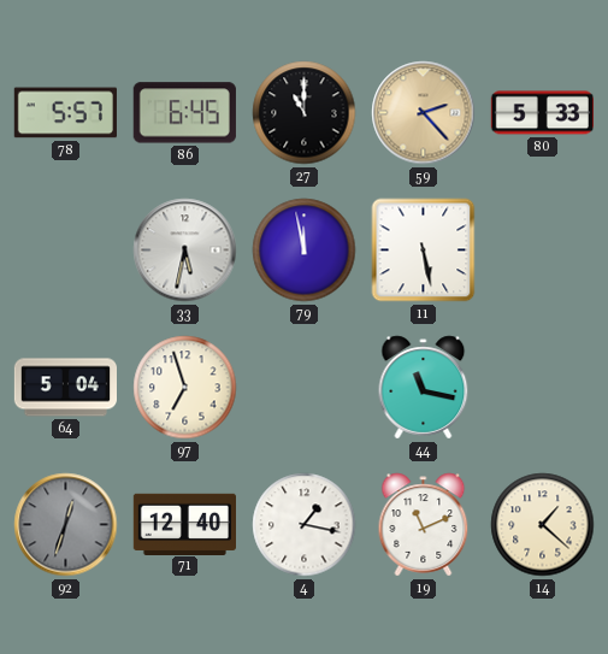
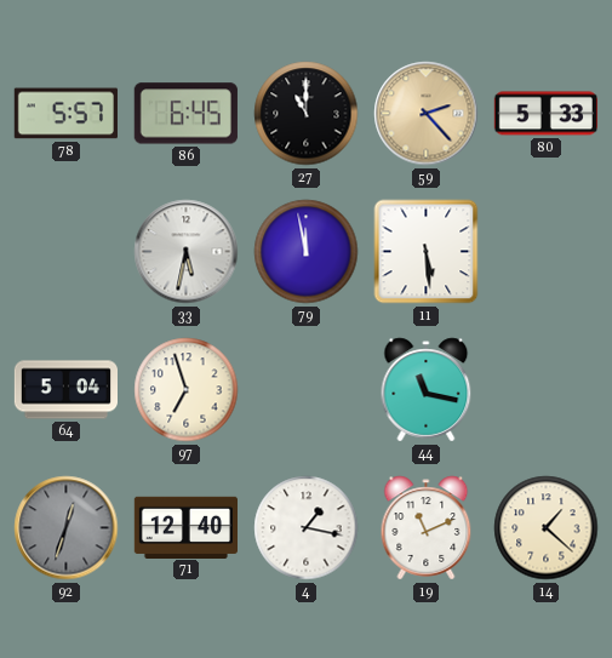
11: 5:28 -> 5:29 (427, 252)
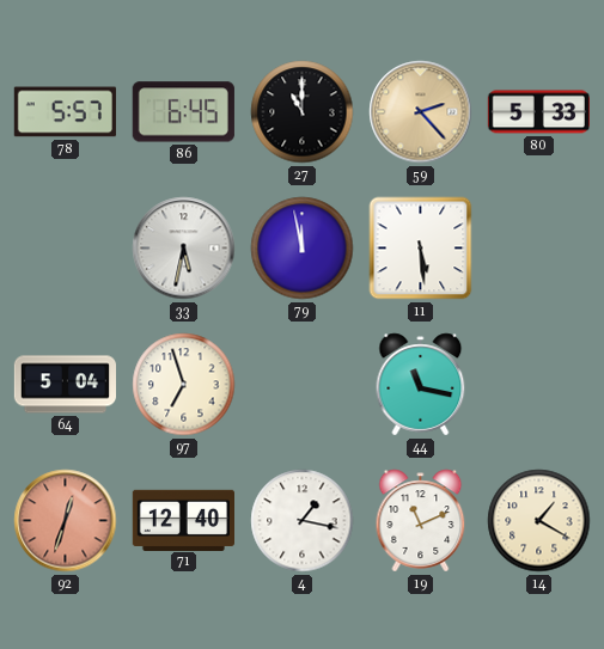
92 dial: grey -> salmon (66, 521)
14: 1:22 -> 1:20 (539, 521)
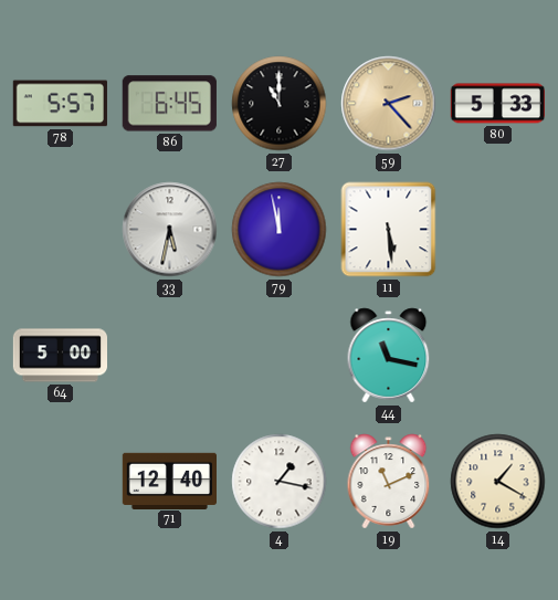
64: 5:04 -> 5:00 (60, 356)
97: 6:57 -> none (184, 385)
92: 12:33 -> none (66, 521)
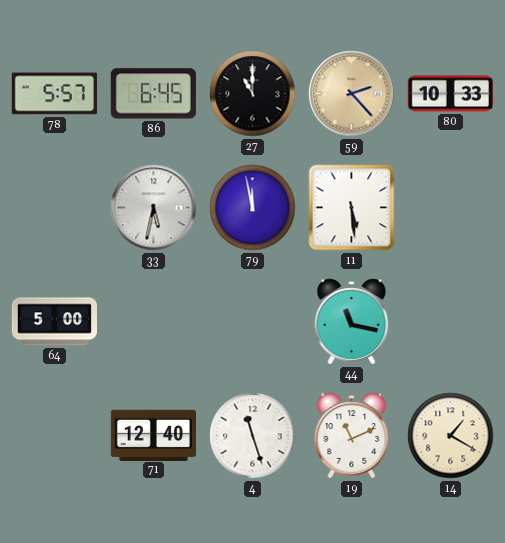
80: 5:33 -> 10:33 (450, 94)
4: 1:17 -> 11:27 (253, 436)
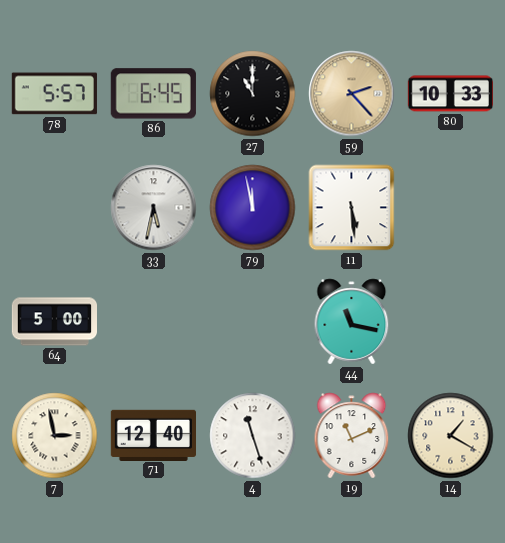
7: none -> 2:58 (55, 436)
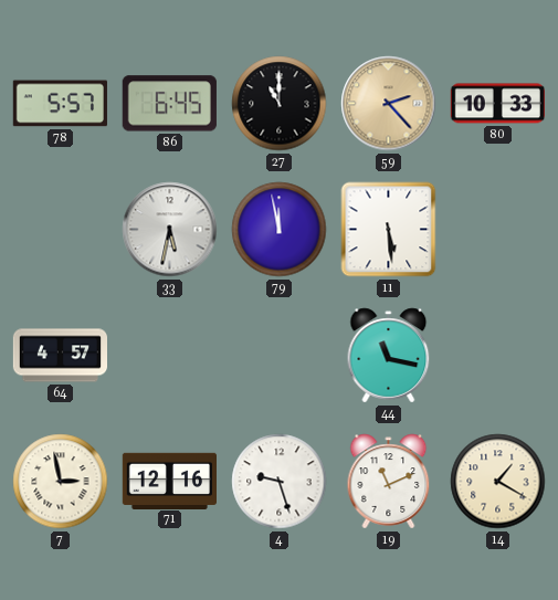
64: 5:00 -> 4:57 (60, 356)
71: 12:40 -> 12:16 (169, 481)
4: 11:27 -> 9:27 (280, 482)
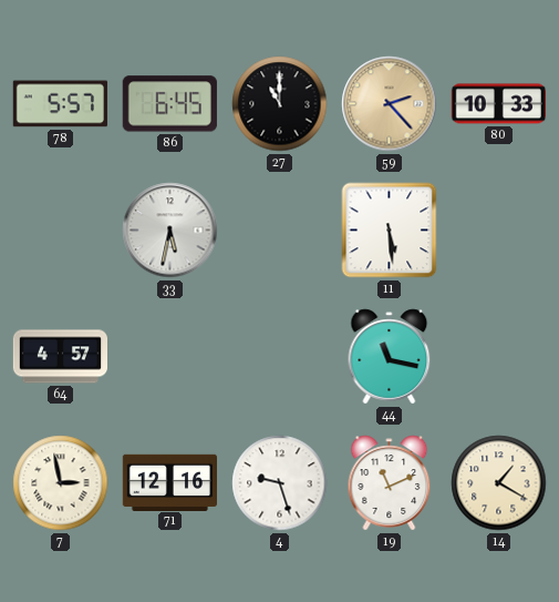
79: 11:58 -> none (280, 230)
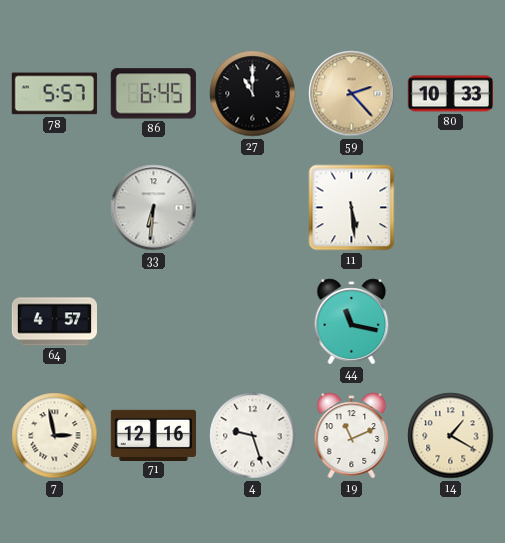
33: 5:32 -> 6:31 (154, 208)
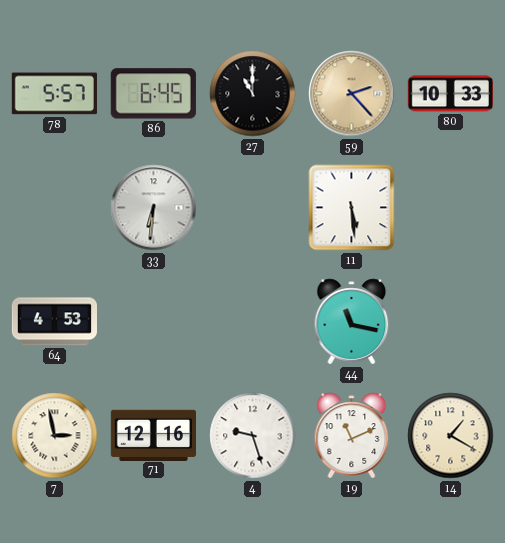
64: 4:57 -> 4:53 (54, 322)
